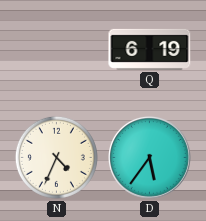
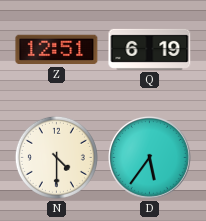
Z: none -> 12:51 (57, 50)
N: 4:34 -> 4:30 (56, 157)
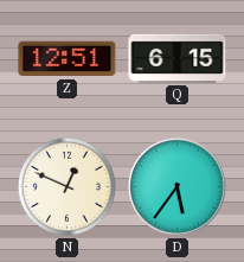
Q: 6:19 -> 6:15 (178, 58)
N: 4:30 -> 12:49 (66, 186)
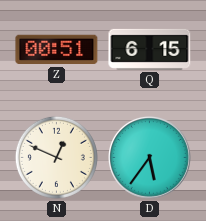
Z: 12:51 -> 00:51 (57, 50)
